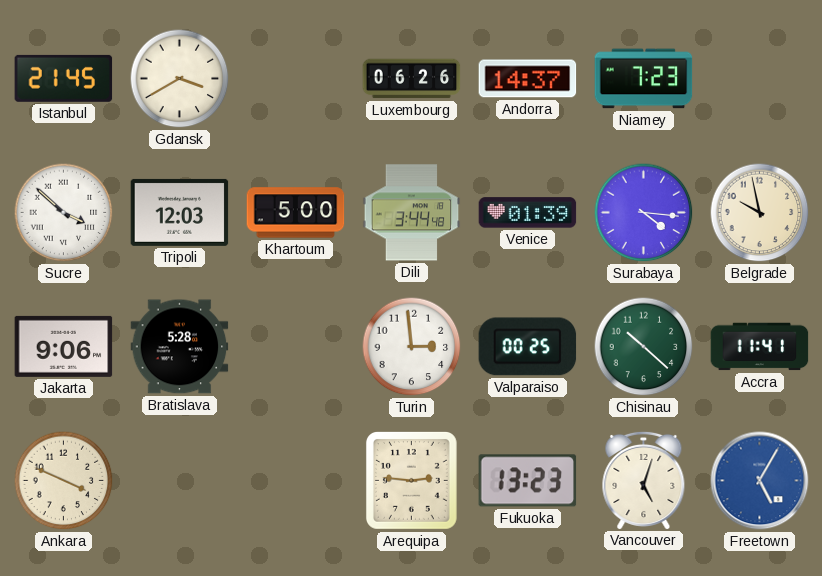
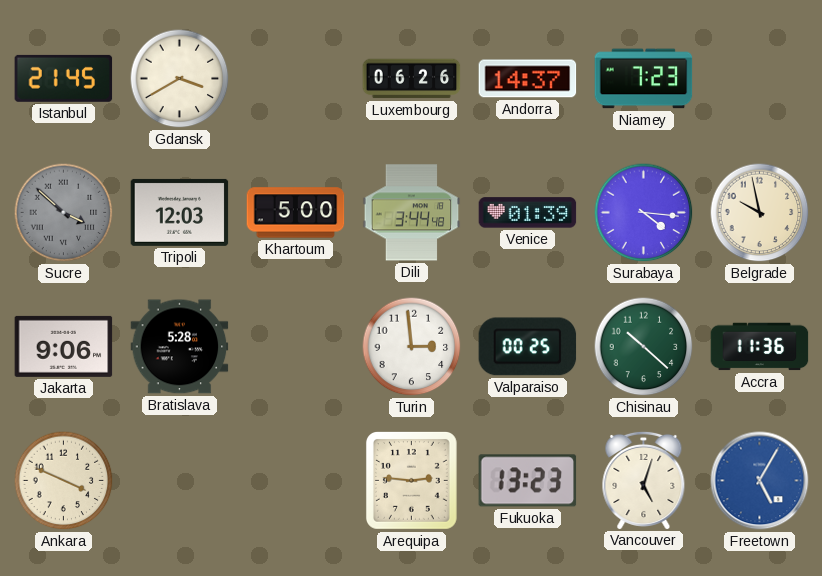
Sucre dial: white -> grey (64, 213)
Accra: 11:41 -> 11:36 (760, 347)
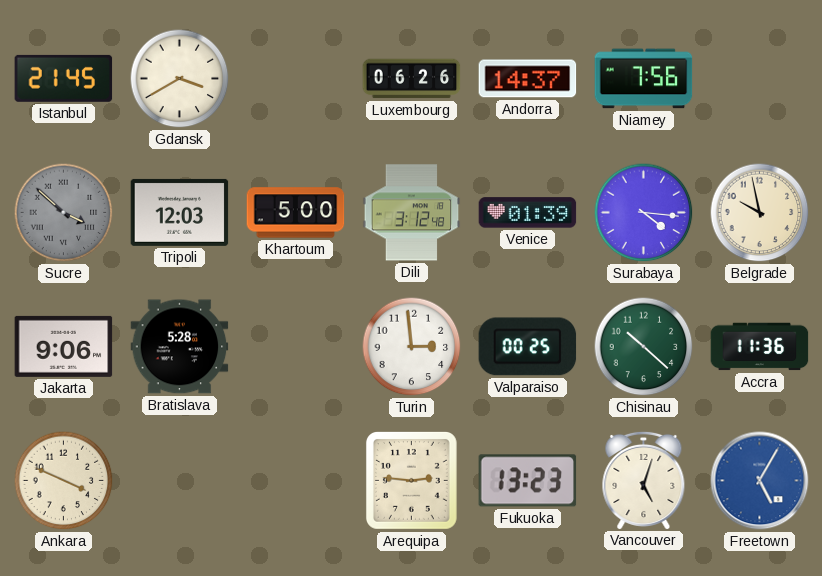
Niamey: 7:23 -> 7:56 (644, 79)
Dili: 3:44 -> 3:12 (412, 213)
